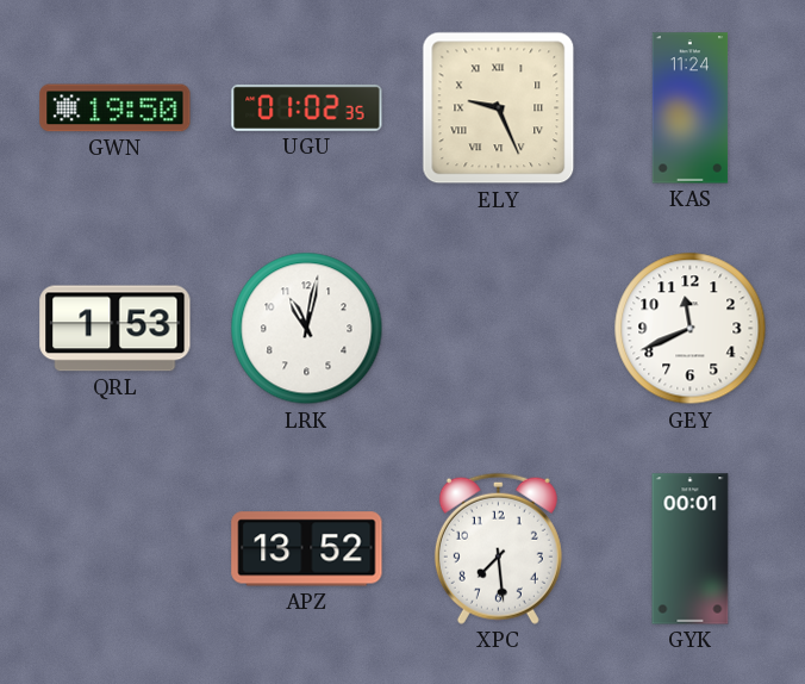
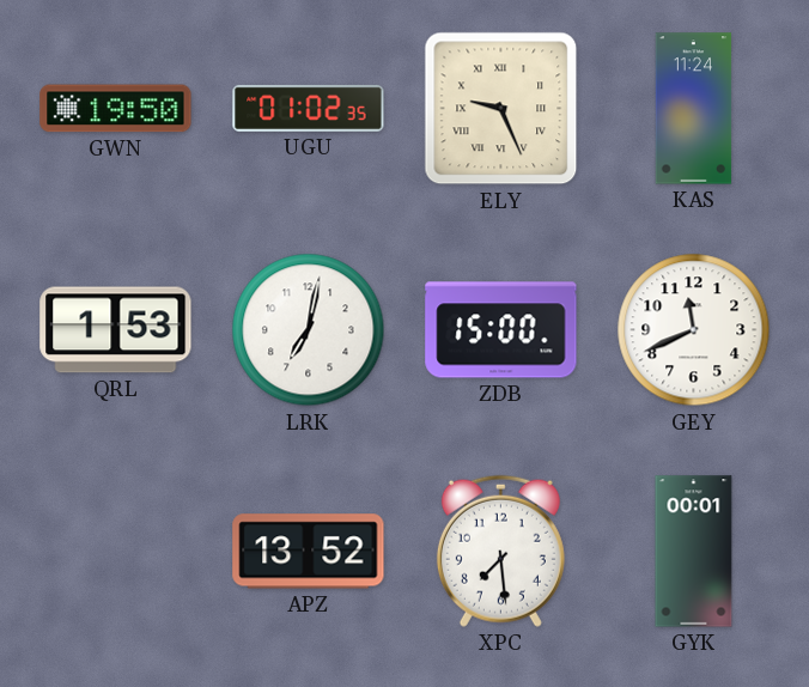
LRK: 11:02 -> 7:02 (309, 330)
ZDB: none -> 15:00 (501, 330)
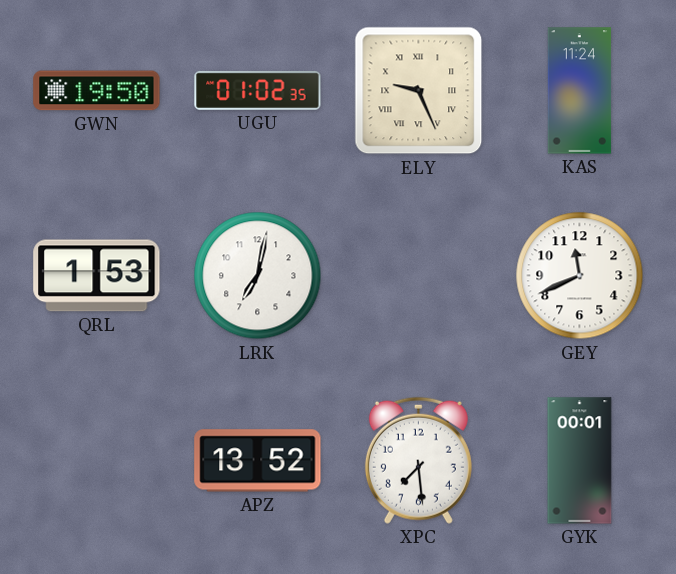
ZDB: 15:00 -> none (501, 330)
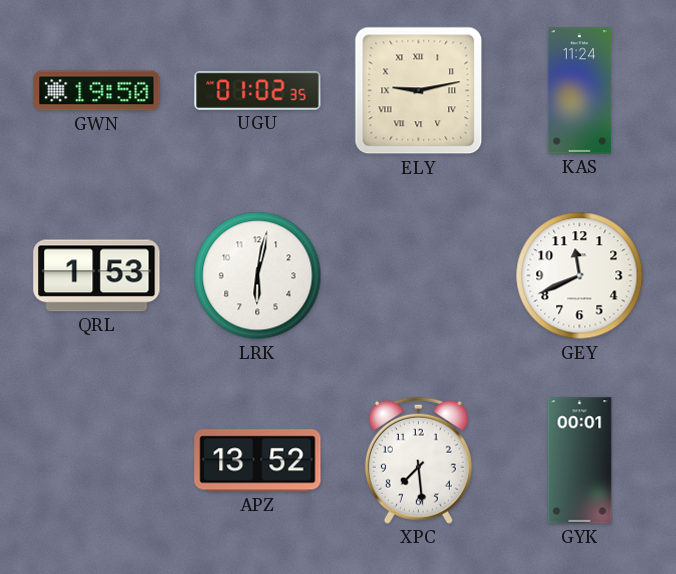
ELY: 9:26 -> 9:13 (419, 91)
LRK: 7:02 -> 6:02 (258, 276)
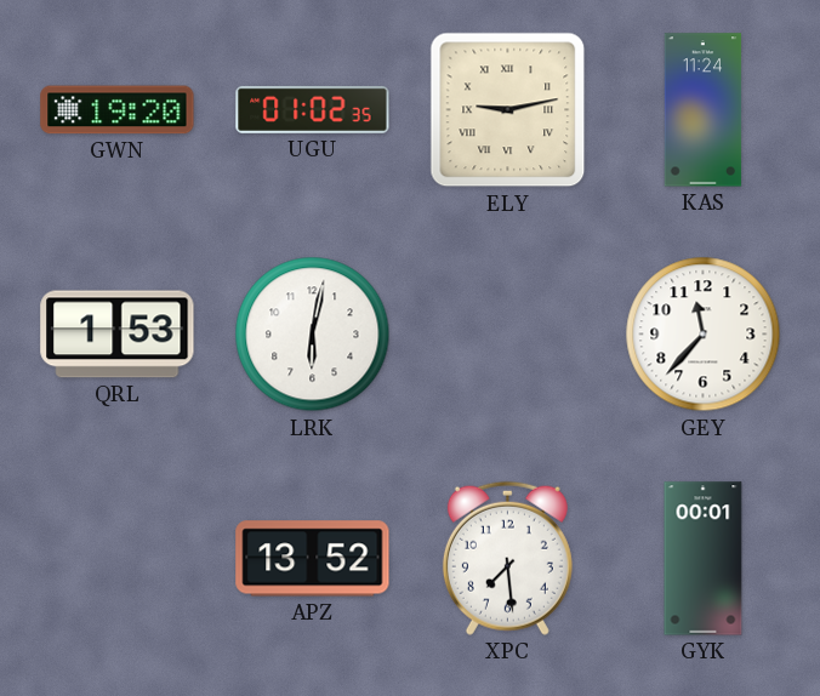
GWN: 19:50 -> 19:20 (118, 110)
GEY: 11:41 -> 11:37 (704, 335)
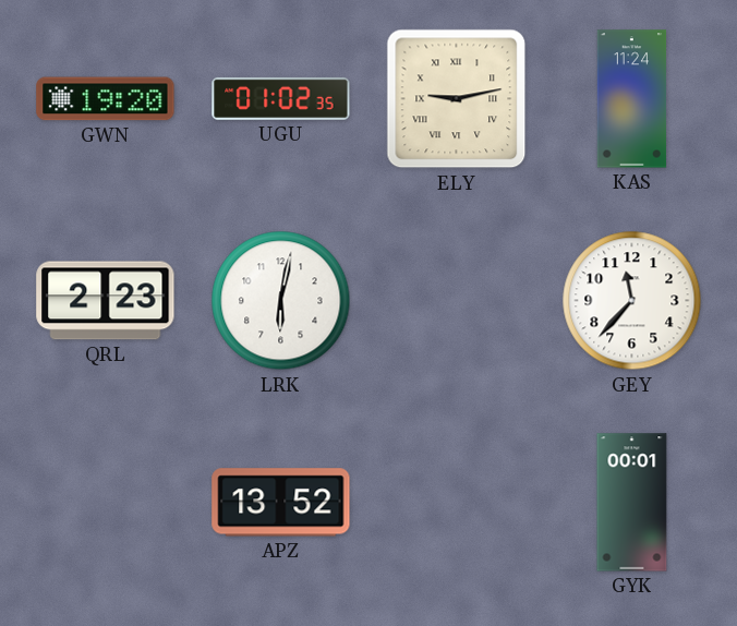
QRL: 1:53 -> 2:23 (106, 301)
XPC: 7:29 -> none (507, 558)
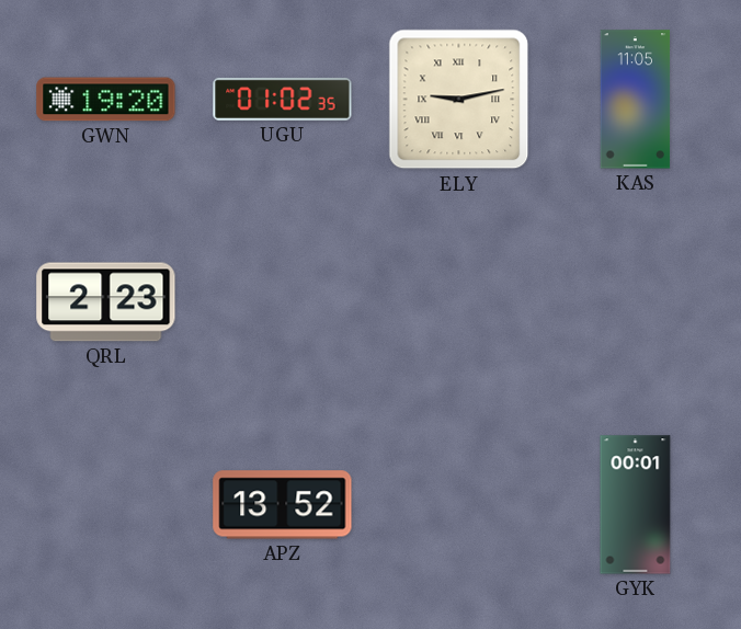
KAS: 11:24 -> 11:05 (636, 100)
LRK: 6:02 -> none (281, 301)
GEY: 11:37 -> none (632, 301)
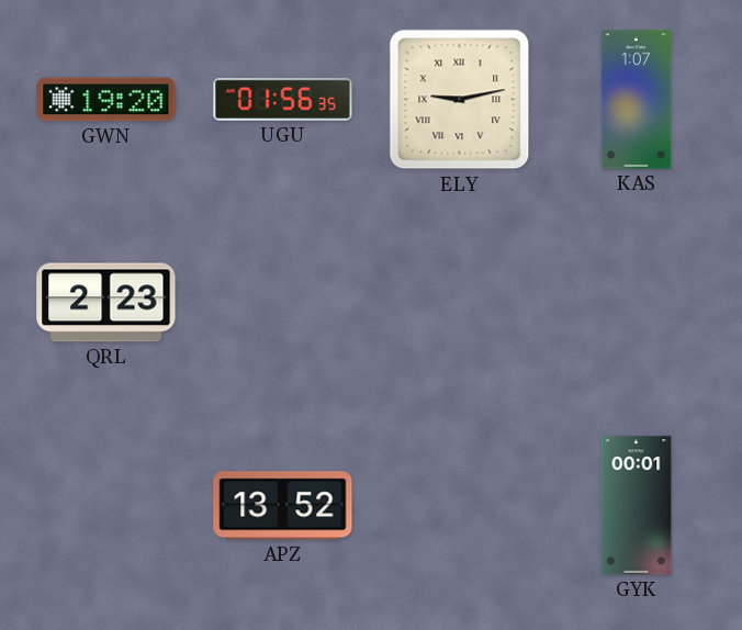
UGU: 01:02 -> 01:56 (283, 99)
KAS: 11:05 -> 1:07 (637, 100)
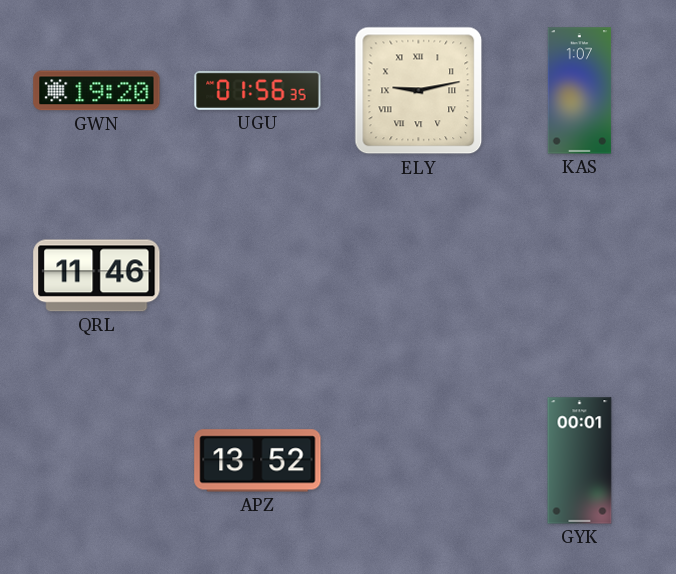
QRL: 2:23 -> 11:46 (97, 276)
